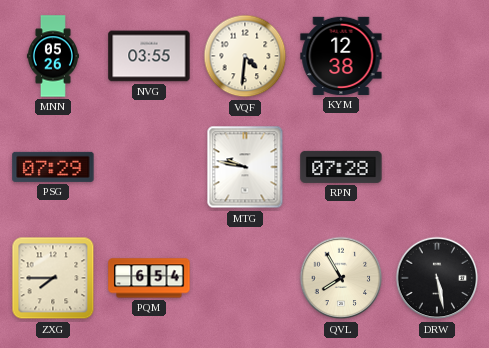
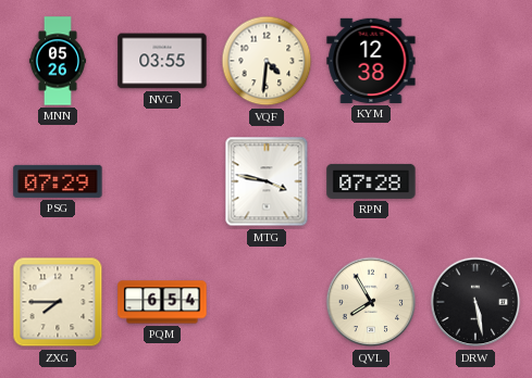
MTG: 9:47 -> 3:47 (267, 181)
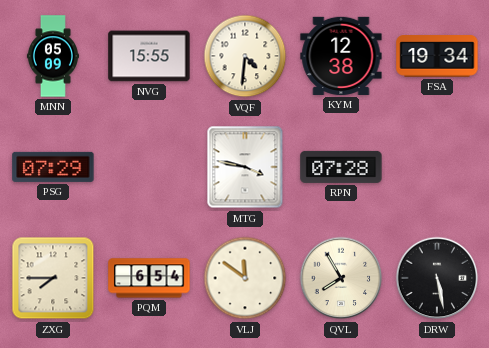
MNN: 05:26 -> 05:09 (53, 56)
NVG: 03:55 -> 15:55 (149, 56)
FSA: none -> 19:34 (437, 56)
VLJ: none -> 11:51 (245, 278)
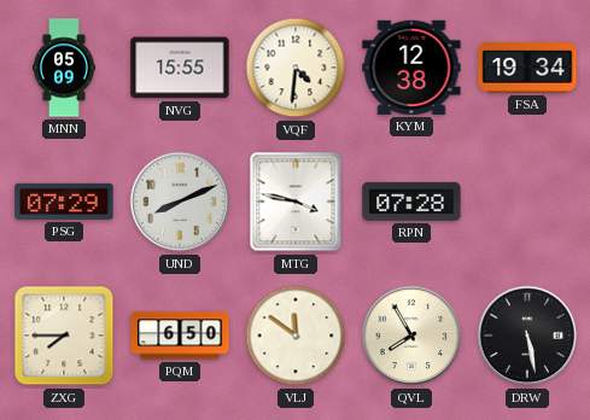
UND: none -> 8:11 (180, 202)
PQM: 6:54 -> 6:50 (180, 336)
